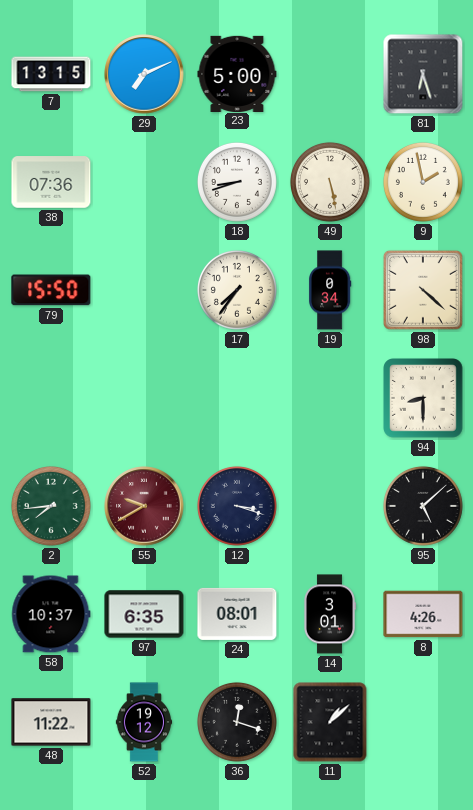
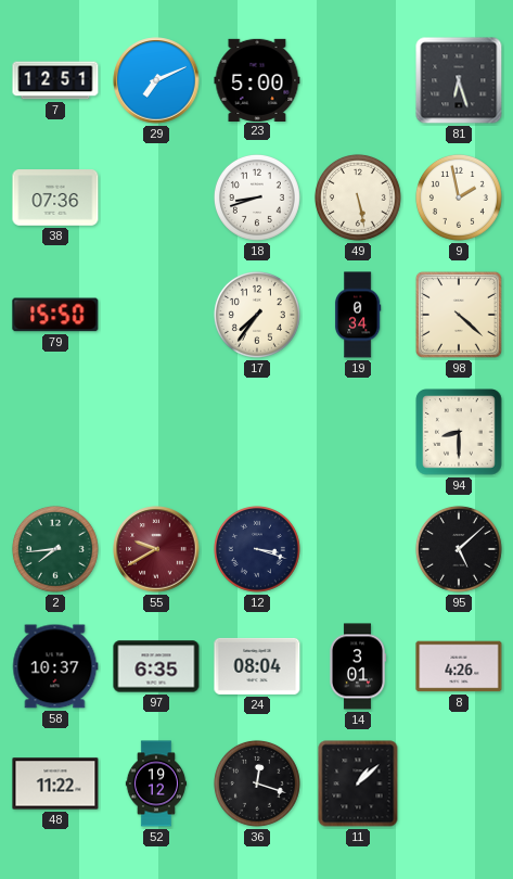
7: 13:15 -> 12:51 (55, 80)
24: 08:01 -> 08:04 (257, 666)
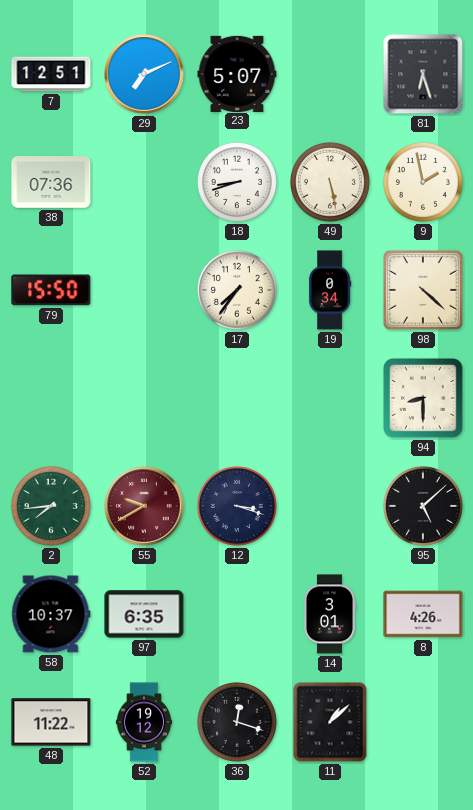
23: 5:00 -> 5:07 (237, 73)
24: 08:04 -> none (257, 666)
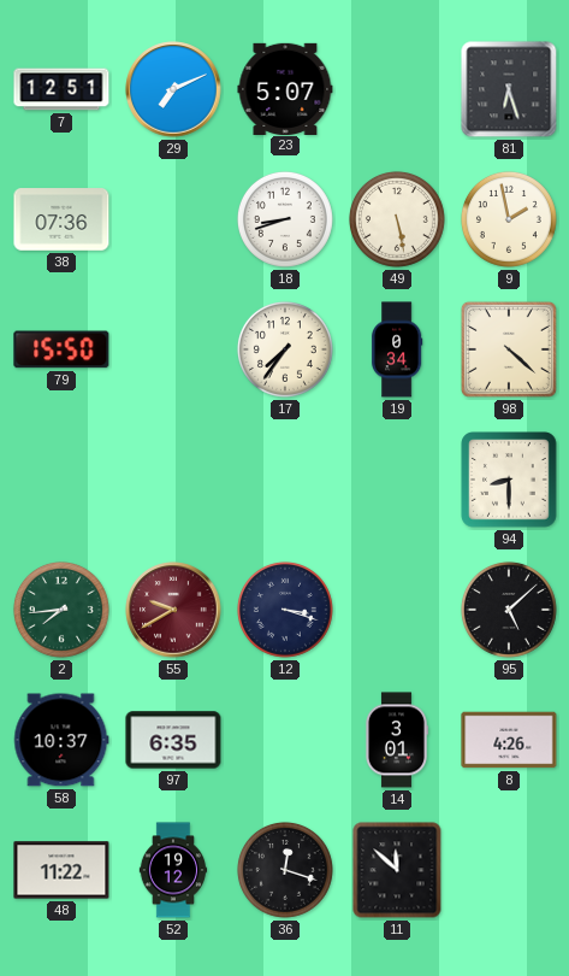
11: 1:08 -> 11:52 (397, 870)
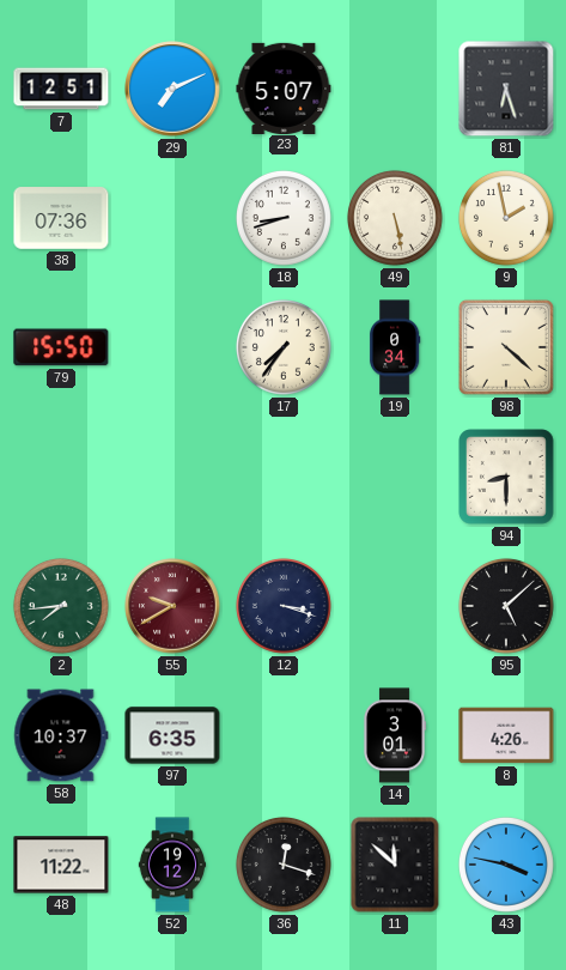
43: none -> 3:47 (506, 865)
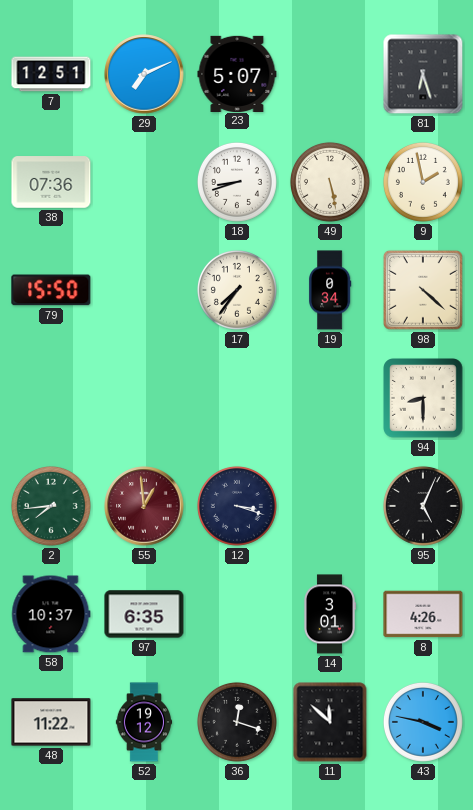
55: 9:40 -> 12:59 (144, 506)
95: 5:08 -> 5:04 (423, 506)
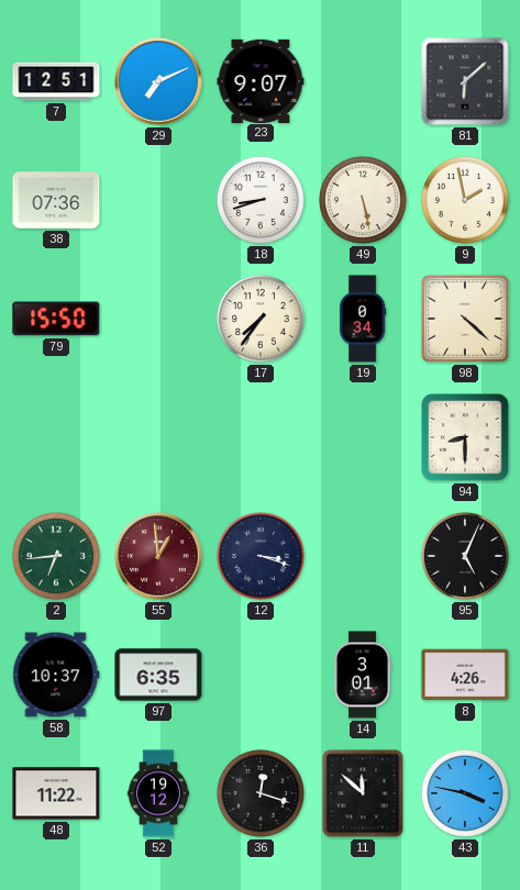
23: 5:07 -> 9:07 (261, 80)
81: 6:27 -> 6:08 (465, 81)
2: 7:44 -> 6:44 (56, 556)
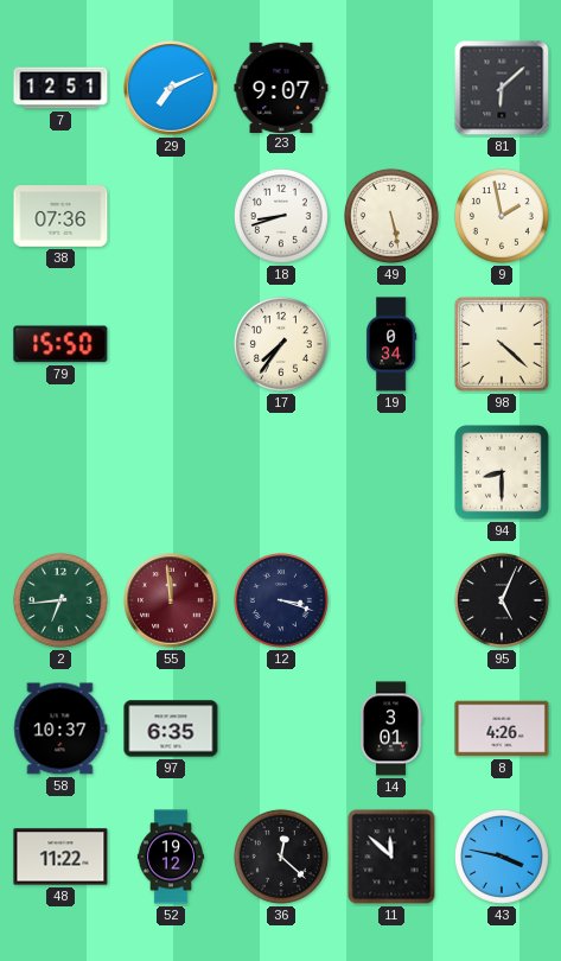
55: 12:59 -> 11:59 (171, 600)
36: 12:18 -> 12:22 (281, 857)
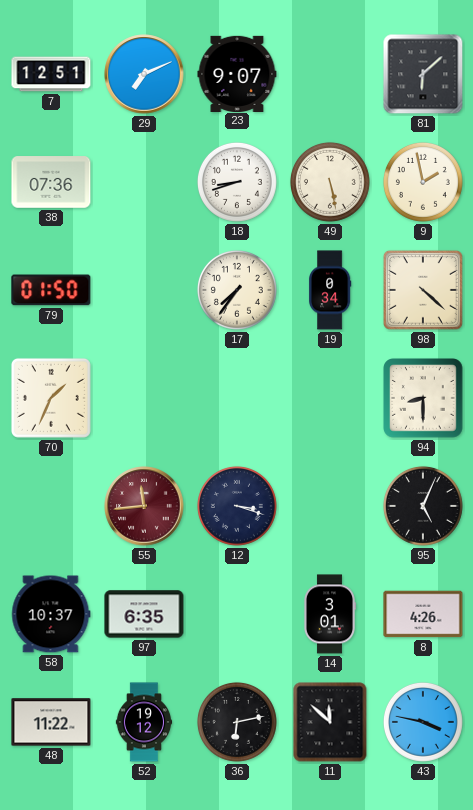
79: 15:50 -> 01:50 (51, 290)
70: none -> 1:34 (51, 398)
2: 6:44 -> none (60, 600)
55: 11:59 -> 11:44 (144, 506)
36: 12:22 -> 6:13 (237, 722)
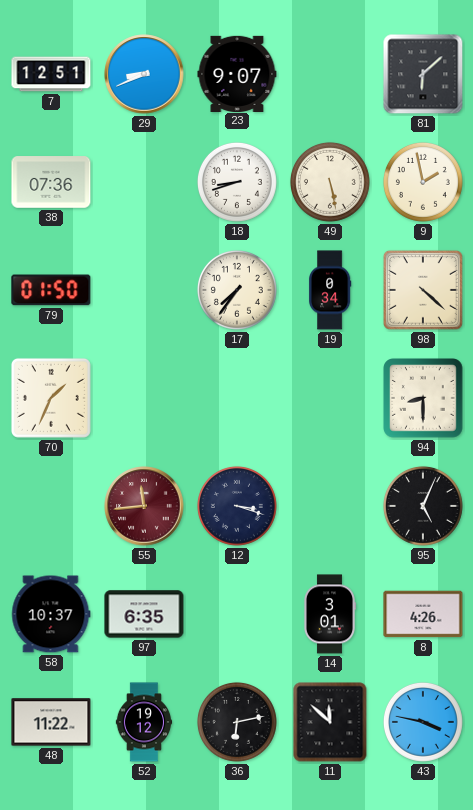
29: 7:11 -> 8:41 (144, 74)
